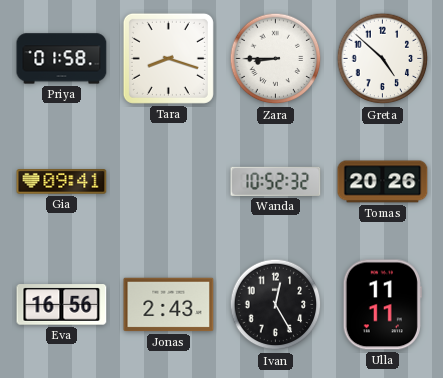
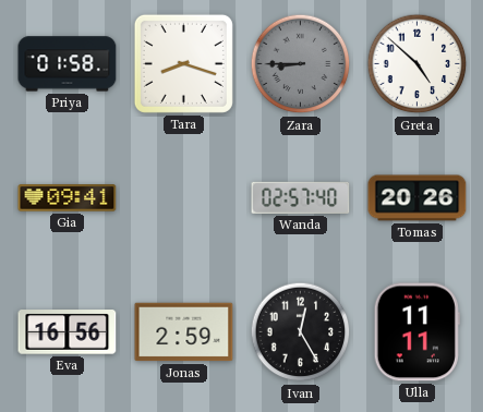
Zara dial: white -> grey (301, 64)
Wanda: 10:52 -> 02:57 (301, 197)
Jonas: 2:43 -> 2:59 (184, 332)
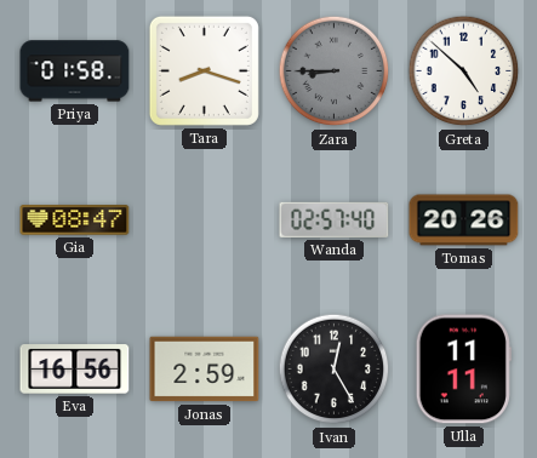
Gia: 09:41 -> 08:47 (75, 221)
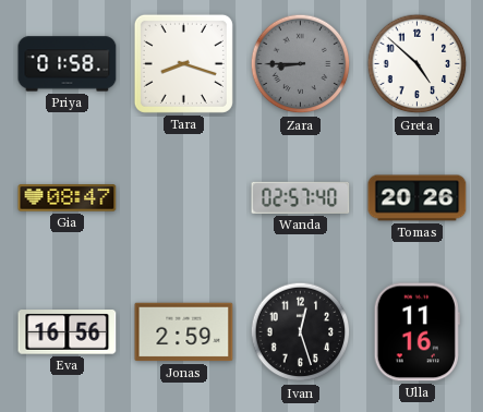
Ivan: 12:25 -> 12:27 (301, 332)
Ulla: 11:11 -> 11:16 (416, 332)
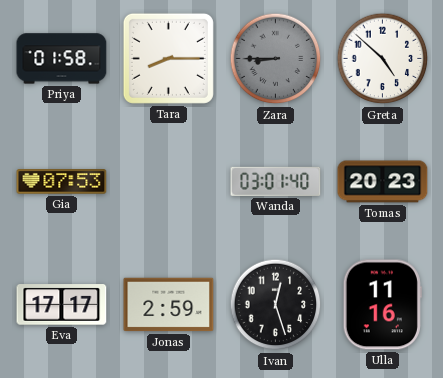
Tara: 8:18 -> 8:15 (168, 58)
Gia: 08:47 -> 07:53 (62, 182)
Wanda: 02:57 -> 03:01 (276, 181)
Tomas: 20:26 -> 20:23 (383, 182)
Eva: 16:56 -> 17:17 (62, 305)
